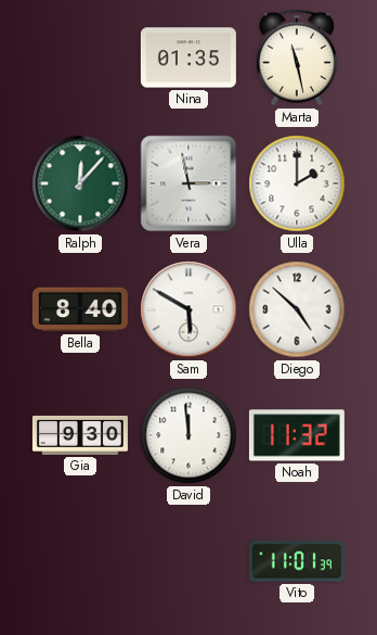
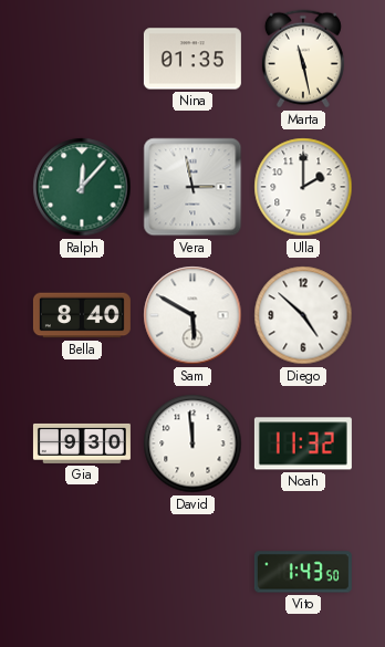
Vito: 11:01 -> 1:43 (303, 572)
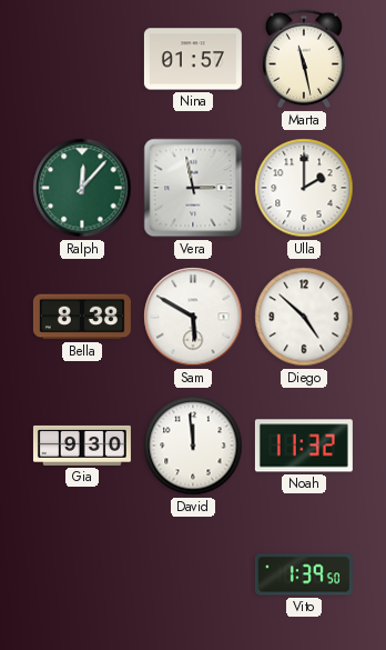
Nina: 01:35 -> 01:57 (193, 59)
Bella: 8:40 -> 8:38 (82, 317)
Vito: 1:43 -> 1:39 (304, 574)
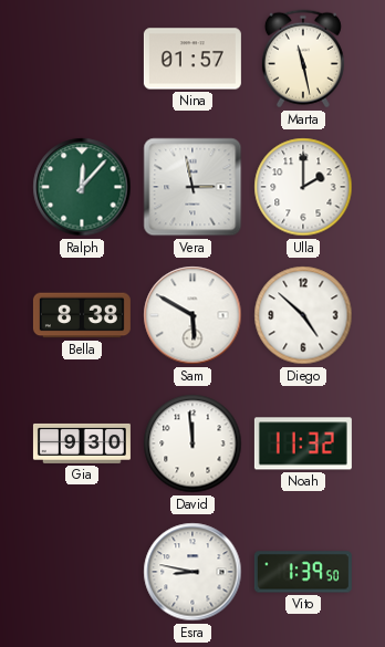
Esra: none -> 8:47 (192, 572)
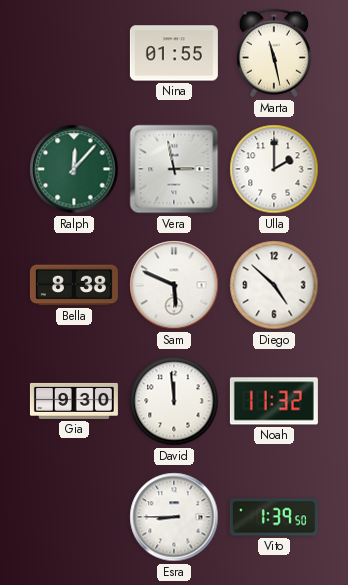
Nina: 01:57 -> 01:55 (174, 53)
Sam: 5:50 -> 5:49 (174, 285)
Esra: 8:47 -> 8:45 (174, 517)
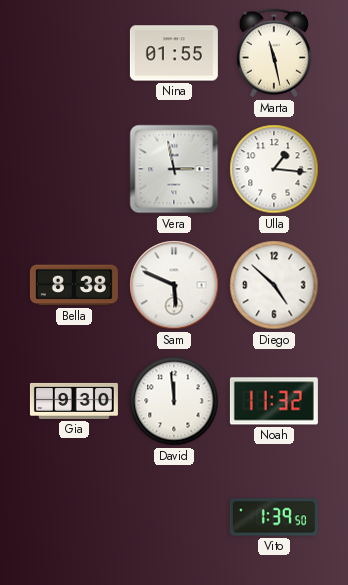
Ralph: 12:07 -> none (74, 169)
Ulla: 2:00 -> 1:16 (274, 169)
Esra: 8:45 -> none (174, 517)
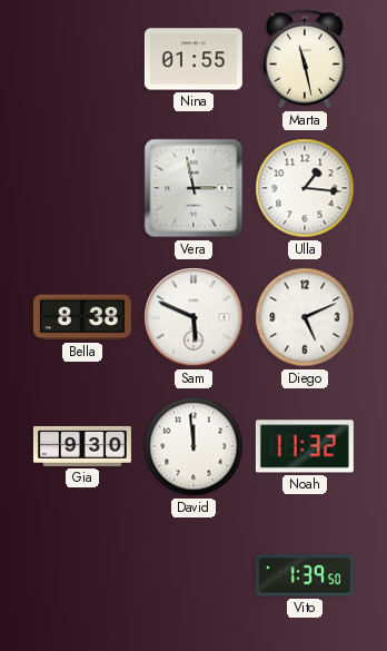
Diego: 4:52 -> 5:11 (305, 317)
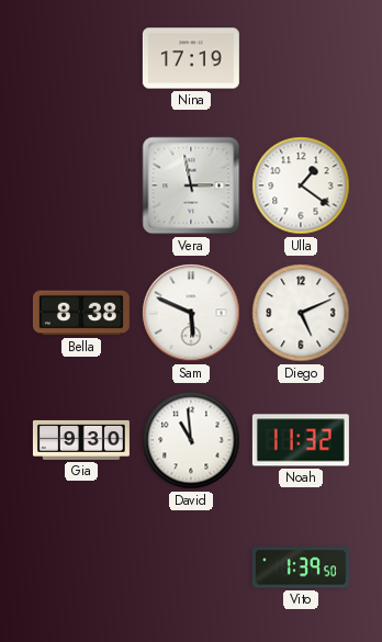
Nina: 01:55 -> 17:19 (191, 58)
Marta: 11:28 -> none (305, 59)
Ulla: 1:16 -> 1:21 (301, 185)
David: 11:59 -> 10:59 (191, 440)
